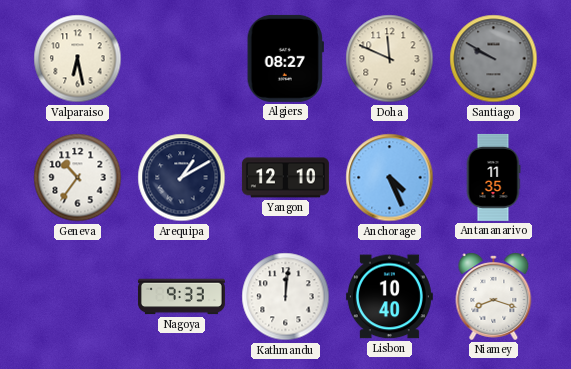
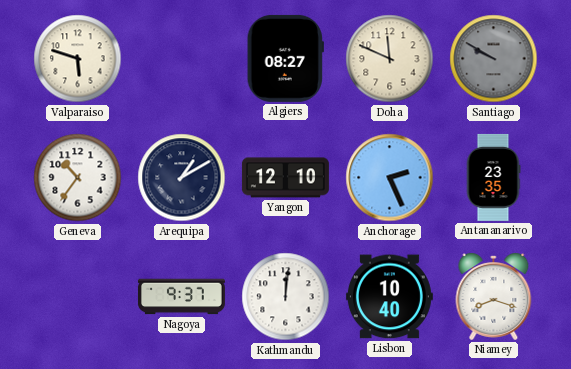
Valparaiso: 6:28 -> 5:48 (78, 59)
Anchorage: 4:26 -> 2:26 (390, 178)
Antananarivo: 11:35 -> 23:35 (493, 177)
Nagoya: 9:33 -> 9:37 (181, 297)
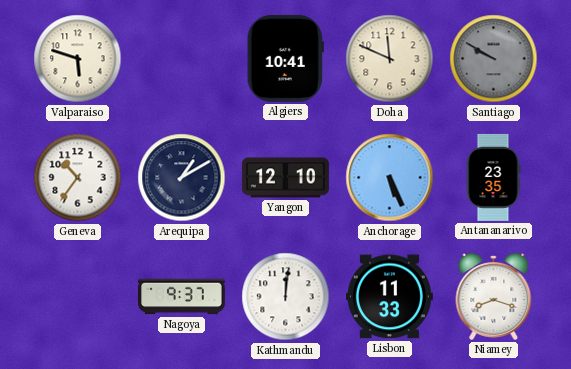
Algiers: 08:27 -> 10:41 (285, 58)
Anchorage: 2:26 -> 5:26 (390, 178)
Lisbon: 10:40 -> 11:33 (389, 297)
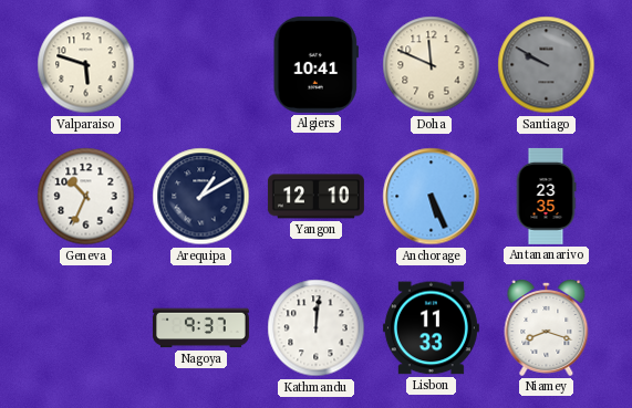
Geneva: 10:36 -> 10:34 (86, 197)
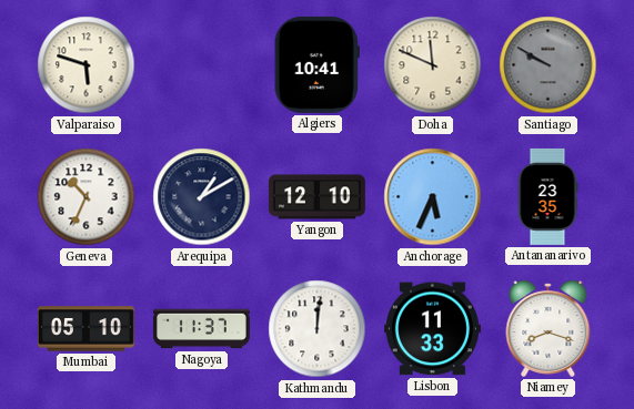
Anchorage: 5:26 -> 5:34 (433, 197)
Mumbai: none -> 05:10 (85, 329)
Nagoya: 9:37 -> 11:37 (201, 329)
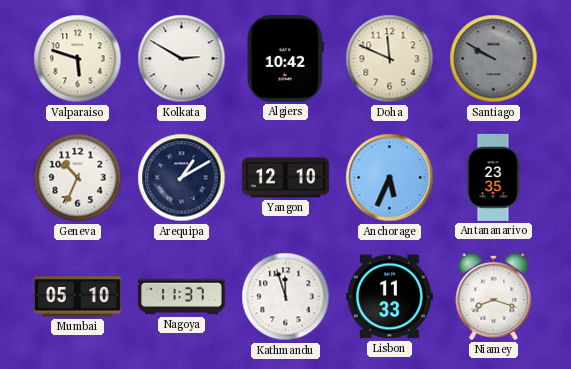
Kolkata: none -> 2:50 (182, 59)
Algiers: 10:41 -> 10:42 (285, 58)
Kathmandu: 12:01 -> 11:57 (286, 297)
